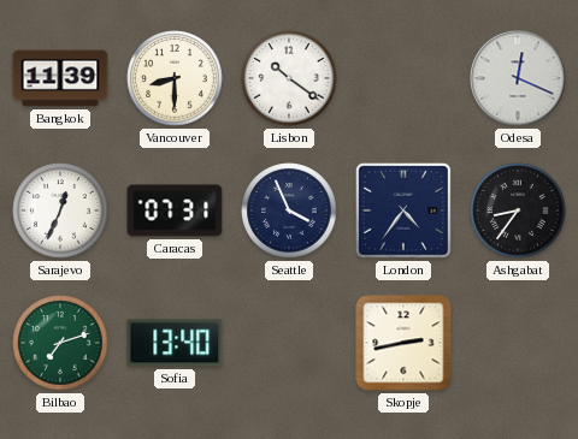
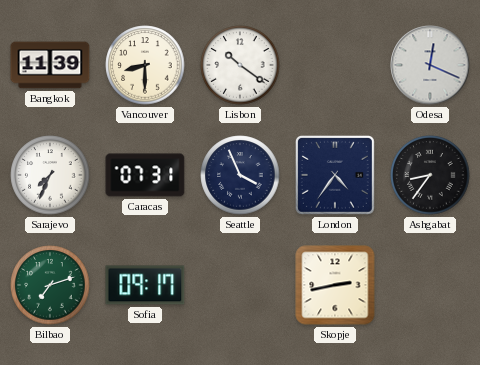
Sarajevo: 12:34 -> 7:34 (50, 175)
Sofia: 13:40 -> 09:17 (145, 285)
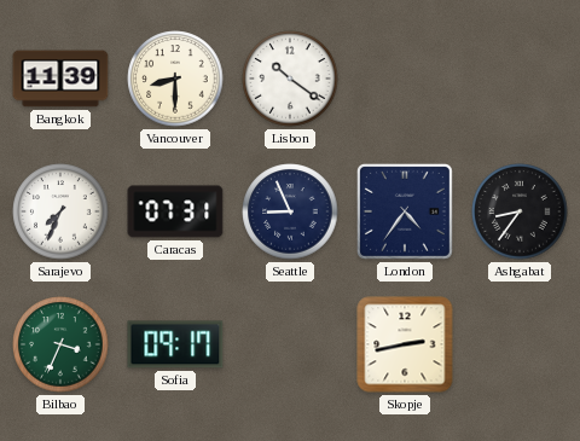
Odesa: 12:19 -> none (430, 65)
Seattle: 3:56 -> 8:56 (290, 211)
Bilbao: 7:12 -> 3:34 (60, 344)
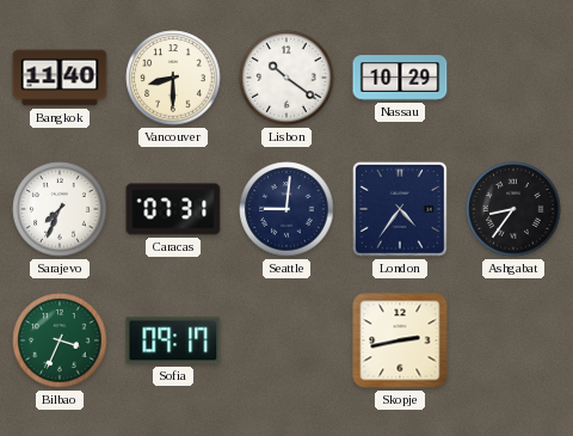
Bangkok: 11:39 -> 11:40 (60, 78)
Nassau: none -> 10:29 (400, 78)
Seattle: 8:56 -> 9:01 (286, 209)
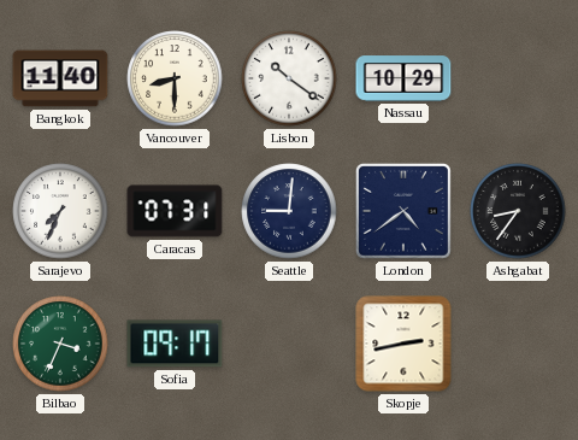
London: 4:36 -> 4:39 (403, 211)
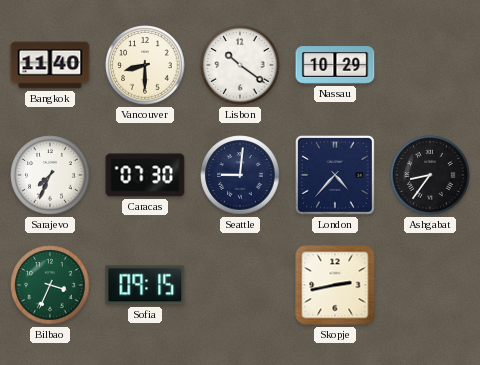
Caracas: 07:31 -> 07:30 (145, 175)
London: 4:39 -> 4:37 (335, 175)
Sofia: 09:17 -> 09:15 (145, 285)
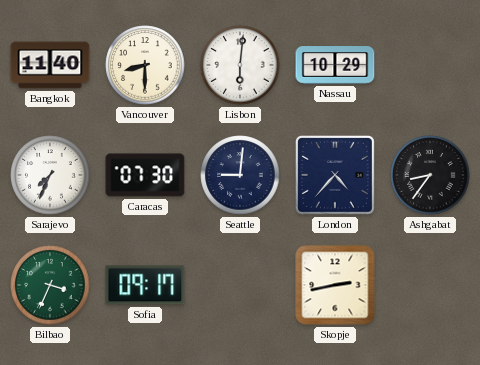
Lisbon: 10:21 -> 6:01 (240, 65)
Sofia: 09:15 -> 09:17 (145, 285)
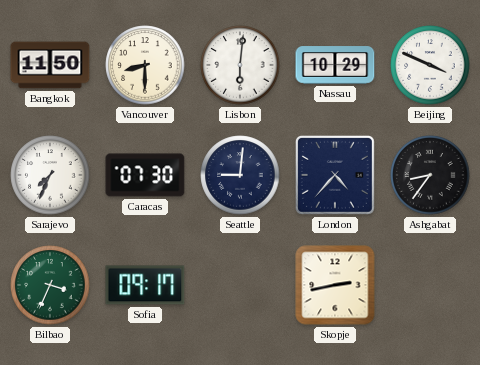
Bangkok: 11:40 -> 11:50 (50, 65)
Beijing: none -> 3:49 (430, 65)
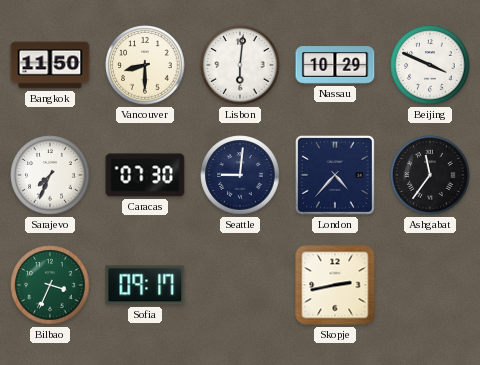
Ashgabat: 8:36 -> 11:36 (430, 175)
